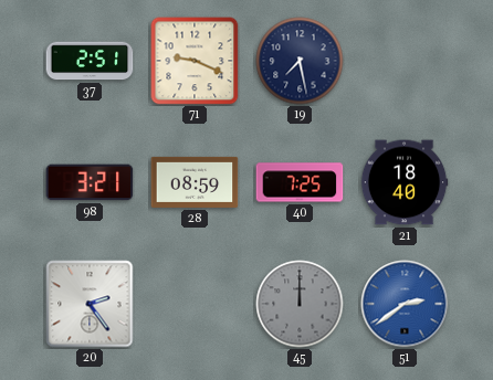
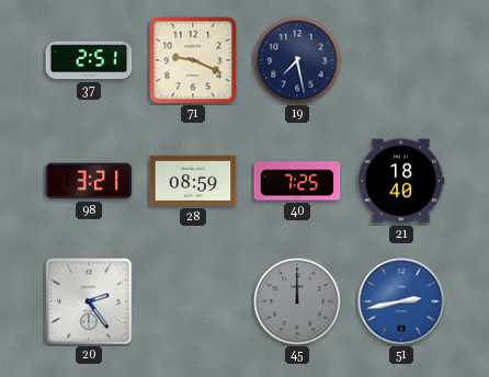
51: 2:39 -> 2:43 (401, 301)
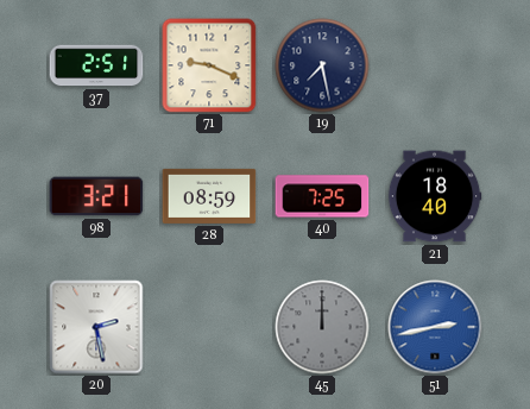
20: 2:24 -> 2:28 (96, 327)
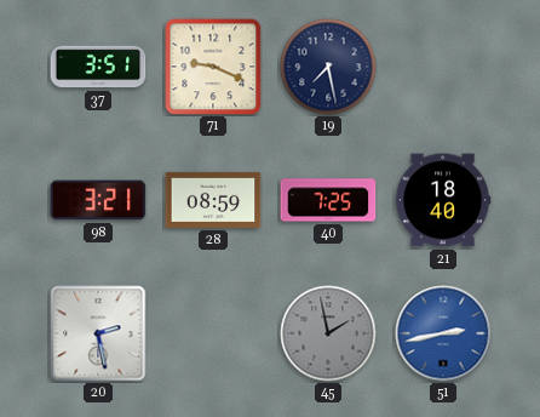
37: 2:51 -> 3:51 (98, 67)
45: 12:00 -> 1:58 (328, 333)
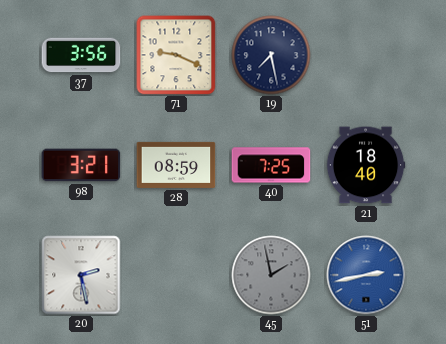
37: 3:51 -> 3:56 (81, 55)
